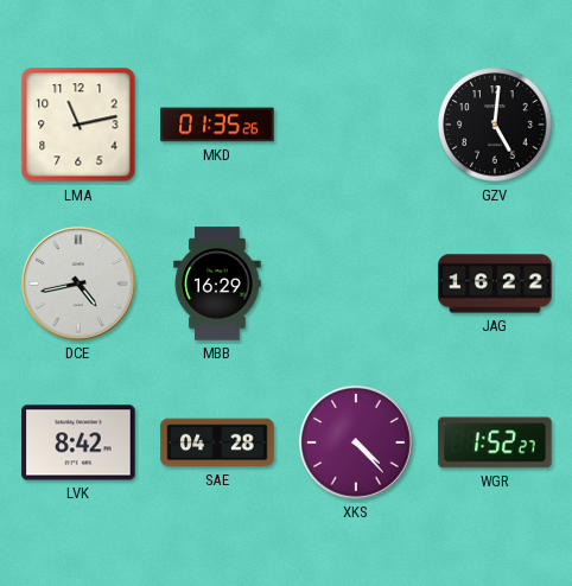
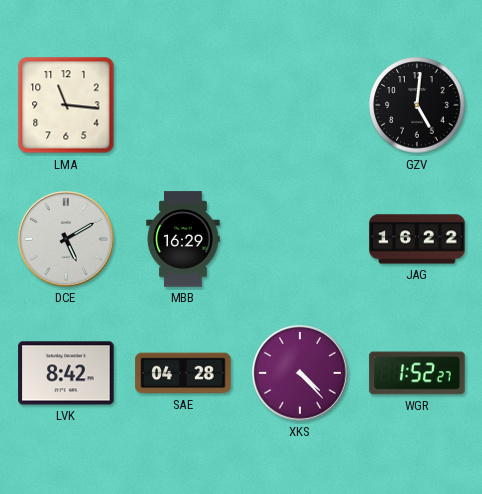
LMA: 11:13 -> 11:16 (66, 105)
MKD: 01:35 -> none (217, 125)
DCE: 4:43 -> 5:10 (66, 239)
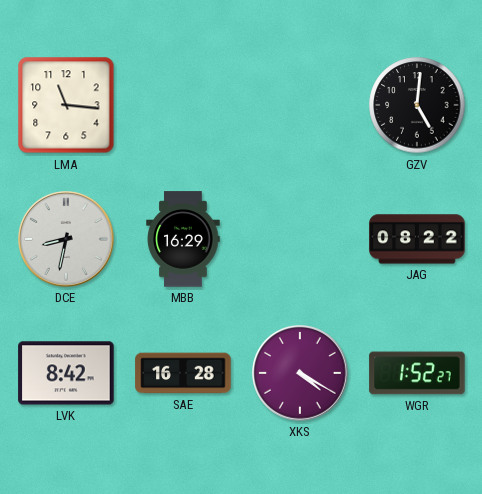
DCE: 5:10 -> 8:32 (66, 239)
JAG: 16:22 -> 08:22 (417, 239)
SAE: 04:28 -> 16:28 (183, 373)
XKS: 4:23 -> 4:20 (300, 373)
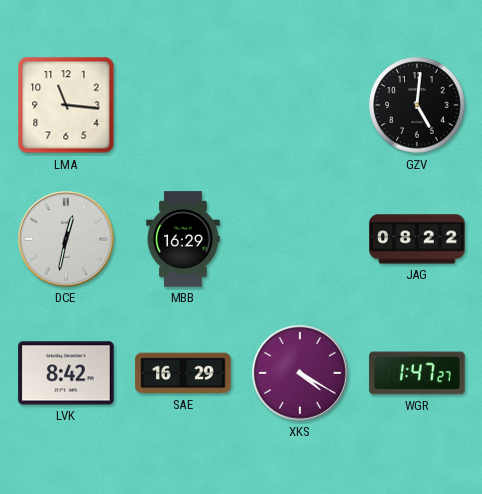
DCE: 8:32 -> 12:32 (66, 239)
SAE: 16:28 -> 16:29 (183, 373)
WGR: 1:52 -> 1:47 (417, 373)
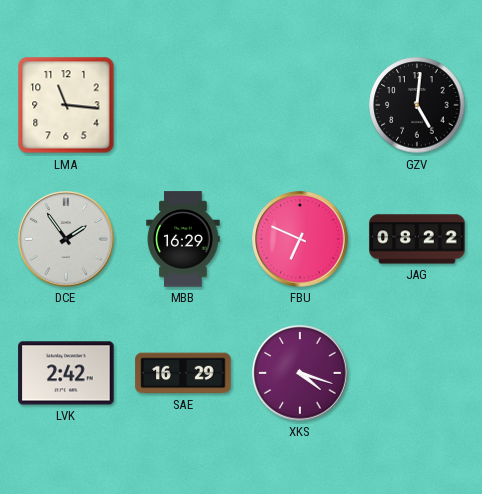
DCE: 12:32 -> 1:54 (66, 239)
FBU: none -> 6:49 (300, 239)
LVK: 8:42 -> 2:42 (66, 373)
XKS: 4:20 -> 4:18 (300, 373)
WGR: 1:47 -> none (417, 373)
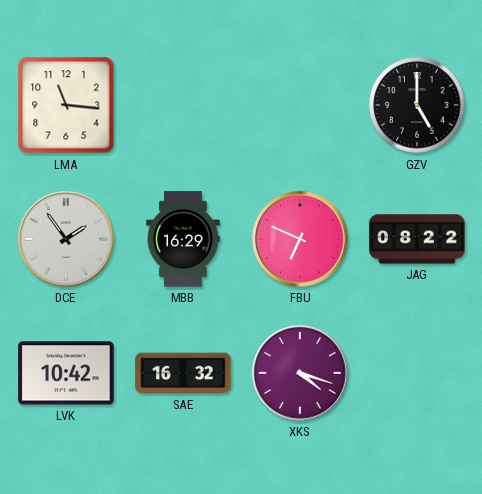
GZV: 5:01 -> 5:00 (417, 105)
LVK: 2:42 -> 10:42 (66, 373)
SAE: 16:29 -> 16:32 (183, 373)
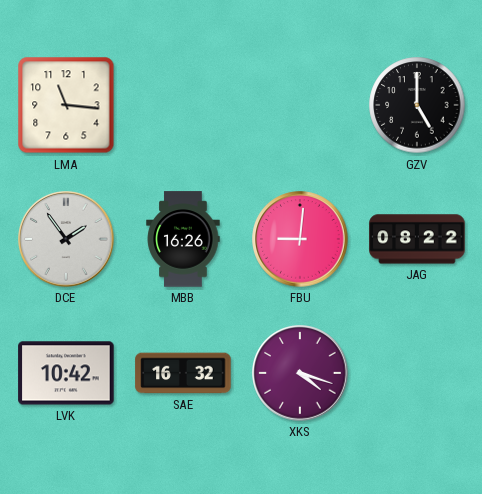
MBB: 16:29 -> 16:26 (183, 239)
FBU: 6:49 -> 9:01 (300, 239)
